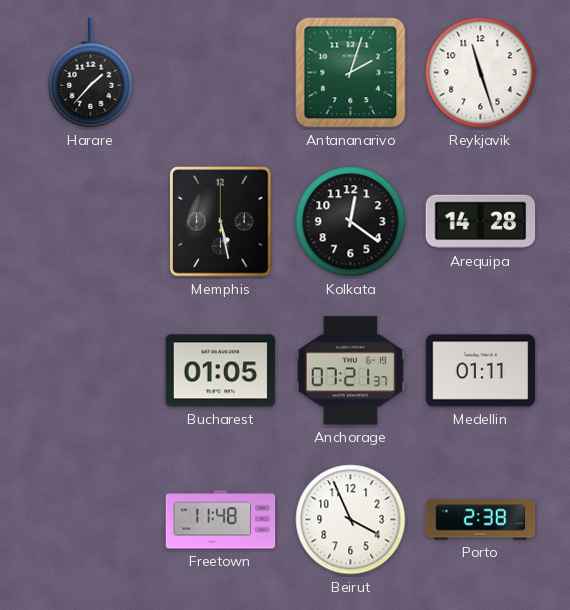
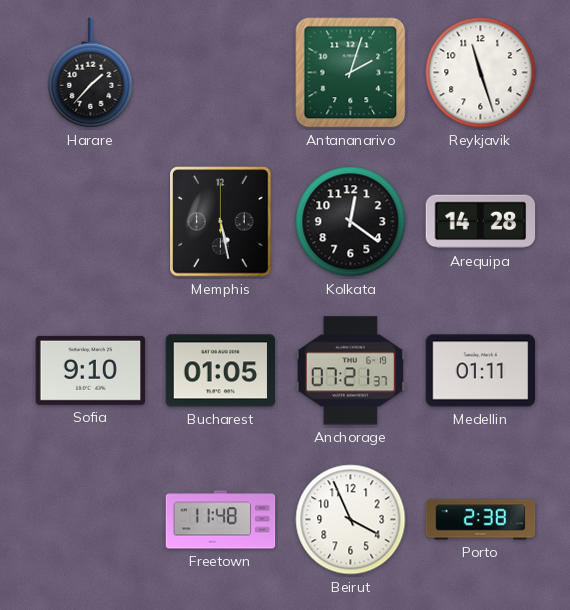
Sofia: none -> 9:10 (91, 370)
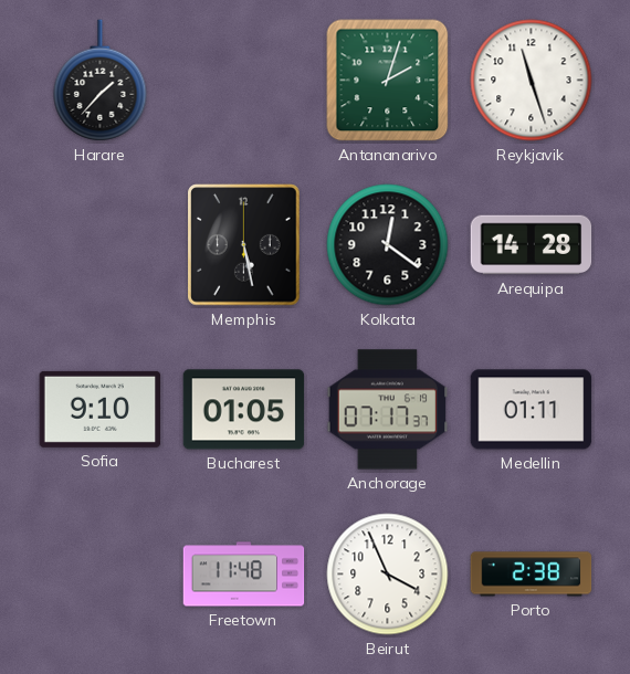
Anchorage: 07:21 -> 07:17 (388, 410)
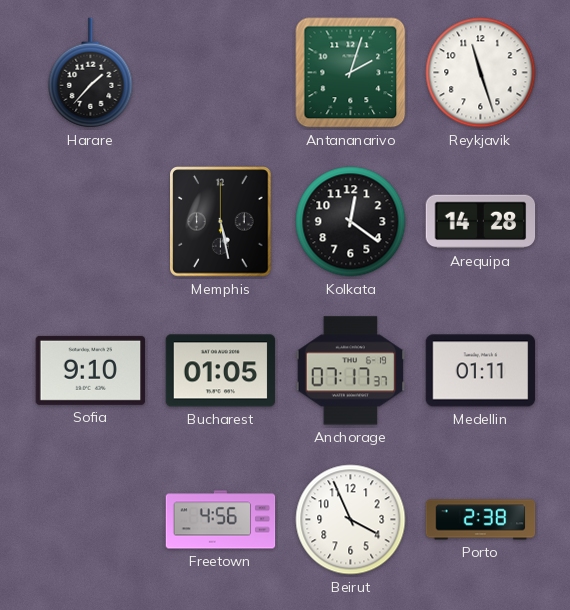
Freetown: 11:48 -> 4:56 (221, 520)
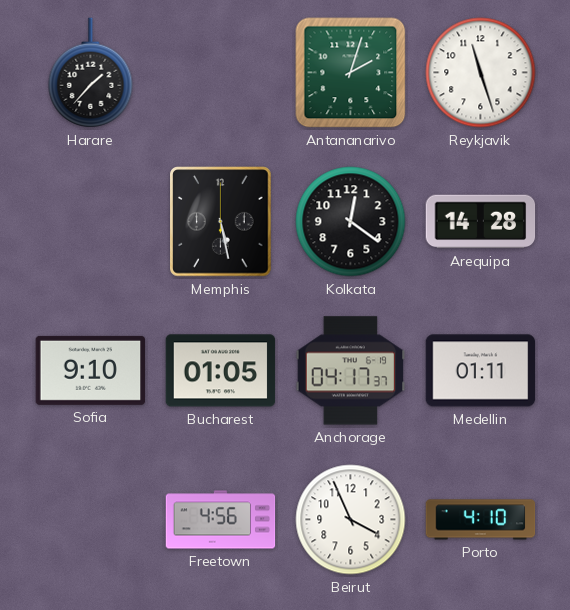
Anchorage: 07:17 -> 04:17 (351, 371)
Porto: 2:38 -> 4:10 (481, 520)
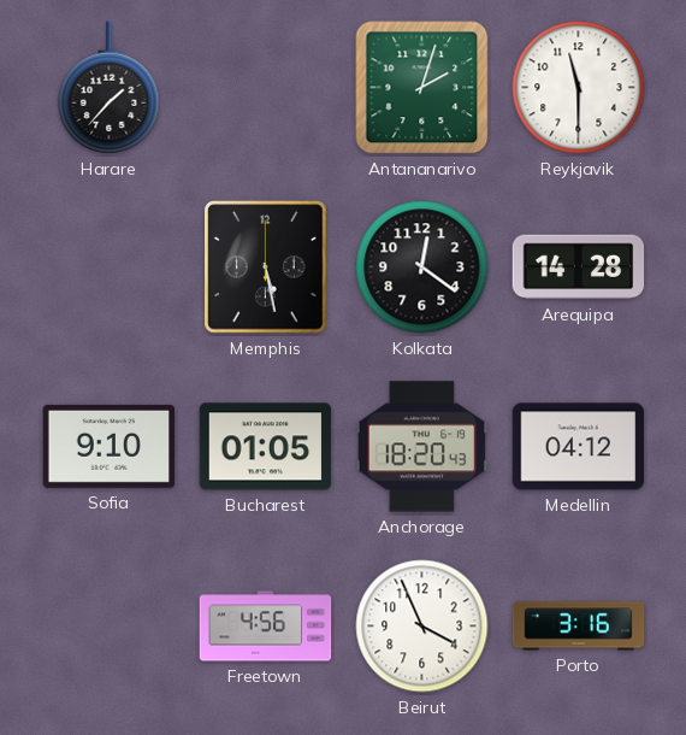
Reykjavik: 11:27 -> 11:30 (579, 88)
Anchorage: 04:17 -> 18:20 (422, 447)
Medellin: 01:11 -> 04:12 (579, 447)
Porto: 4:10 -> 3:16 (579, 627)
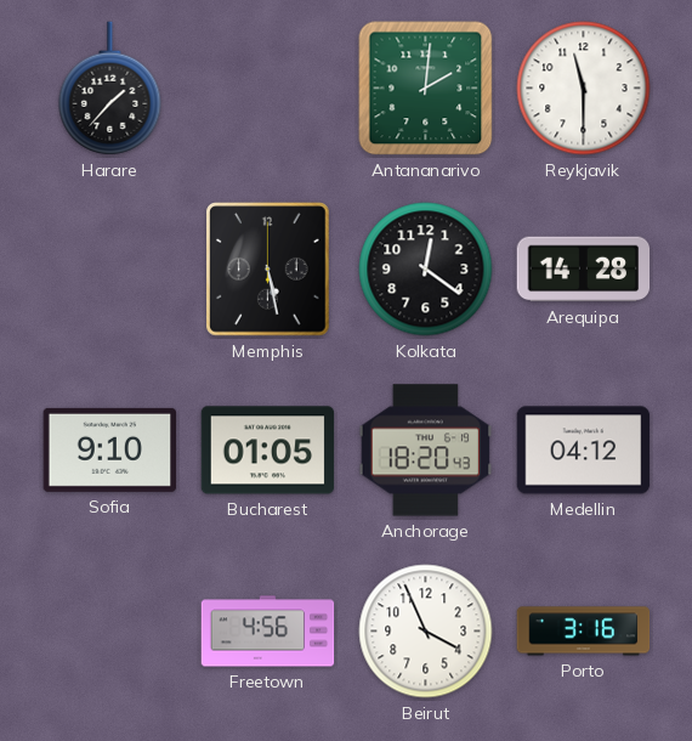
Antananarivo: 2:03 -> 2:01 (426, 89)
